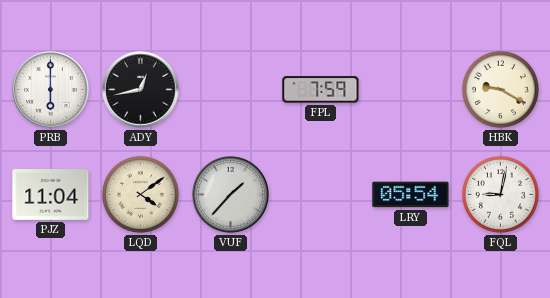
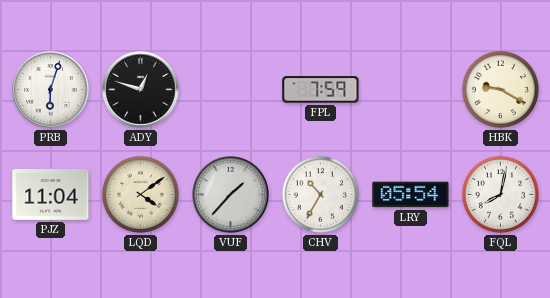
PRB: 6:00 -> 6:03 (51, 90)
ADY: 12:43 -> 12:48 (141, 90)
CHV: none -> 10:35 (320, 194)
FQL: 9:02 -> 8:02 (500, 194)
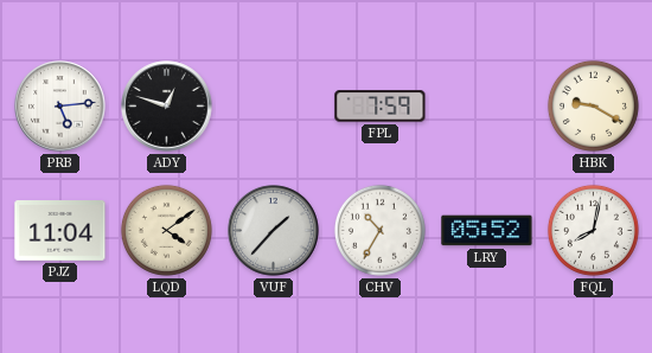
PRB: 6:03 -> 5:14 (60, 107)
LRY: 05:54 -> 05:52 (487, 231)
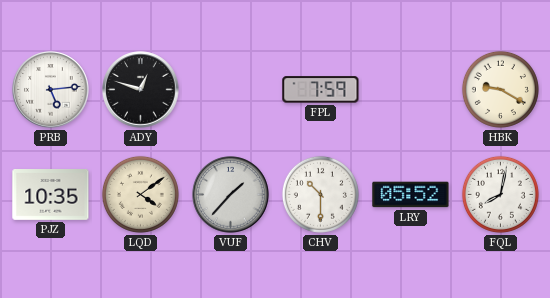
PJZ: 11:04 -> 10:35 (51, 195)
CHV: 10:35 -> 10:30 (320, 194)
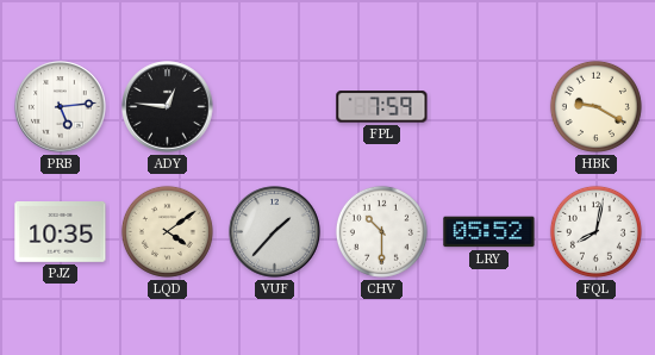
ADY: 12:48 -> 12:46 (168, 107)
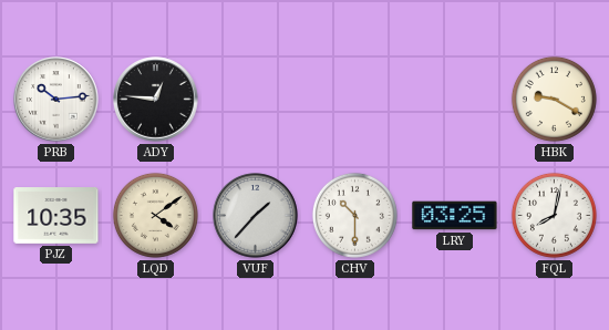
PRB: 5:14 -> 10:14 (56, 100)
FPL: 7:59 -> none (382, 107)
LRY: 05:52 -> 03:25 (455, 216)
